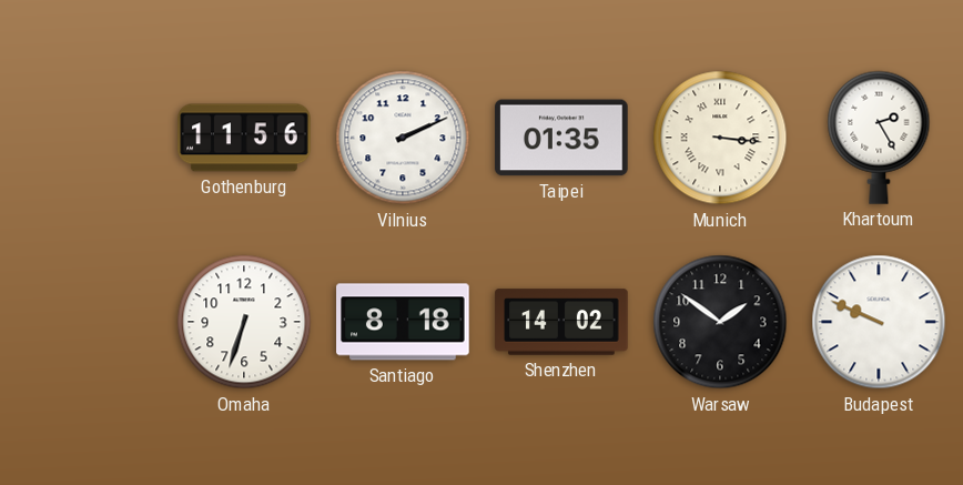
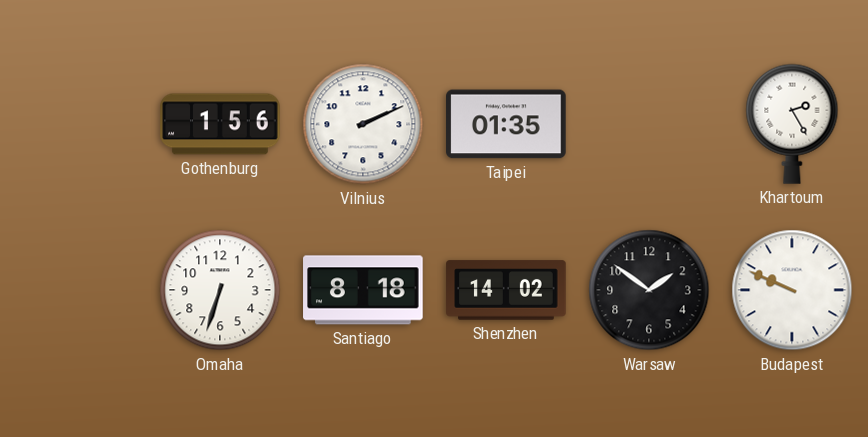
Gothenburg: 11:56 -> 1:56 (220, 124)
Munich: 3:16 -> none (720, 138)
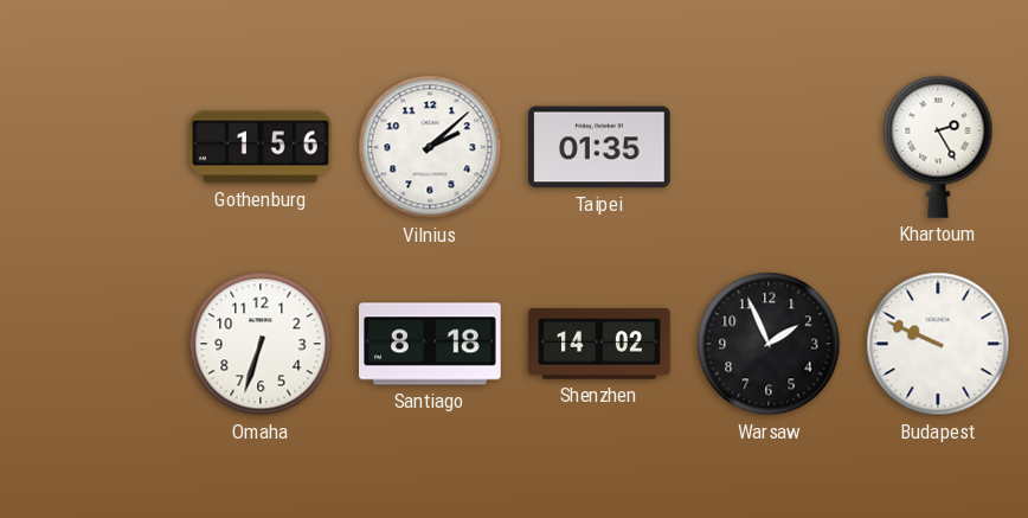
Vilnius: 2:11 -> 2:08 (430, 147)
Warsaw: 1:51 -> 1:56 (769, 344)
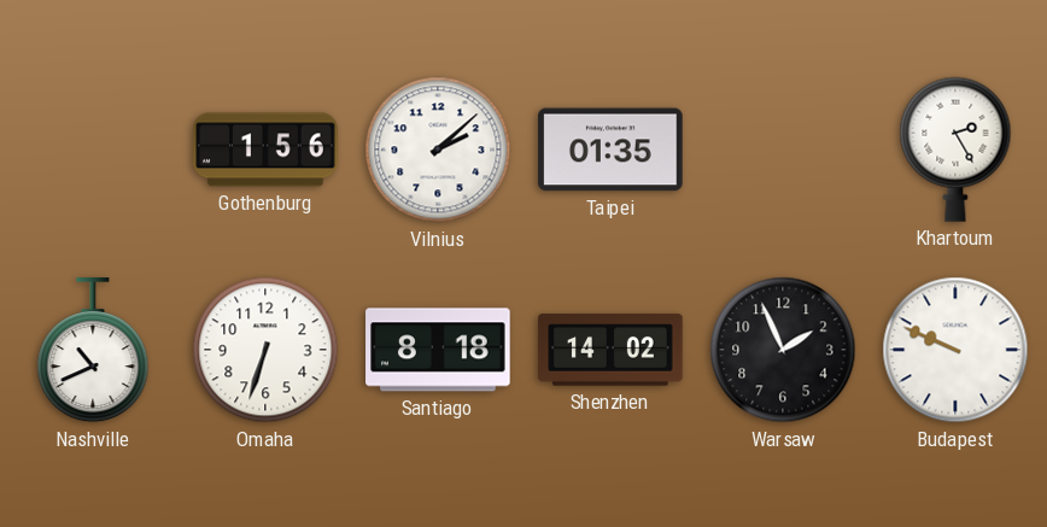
Nashville: none -> 10:41 (93, 351)
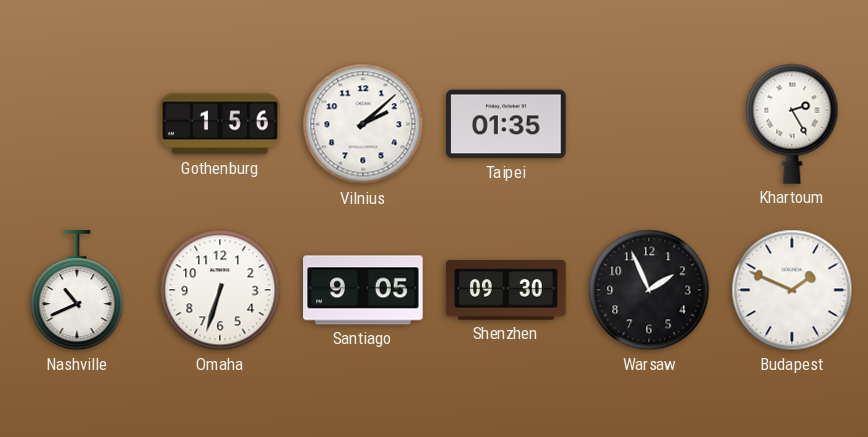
Santiago: 8:18 -> 9:05 (363, 290)
Shenzhen: 14:02 -> 09:30 (506, 290)
Budapest: 9:49 -> 1:49 (792, 290)
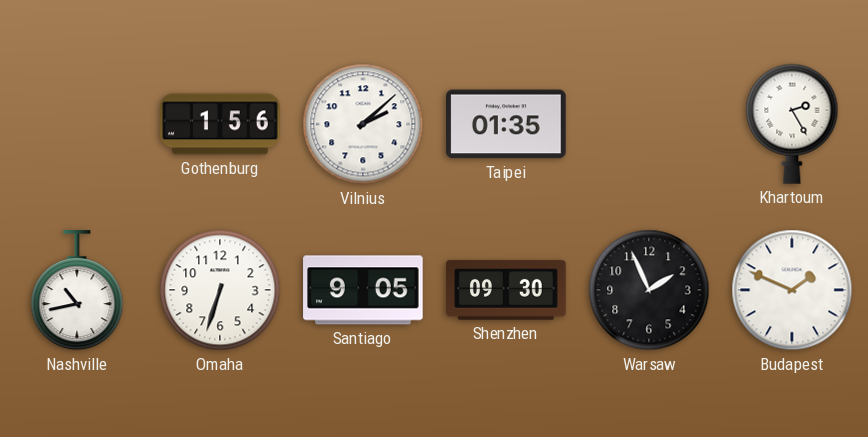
Nashville: 10:41 -> 10:43 (77, 291)
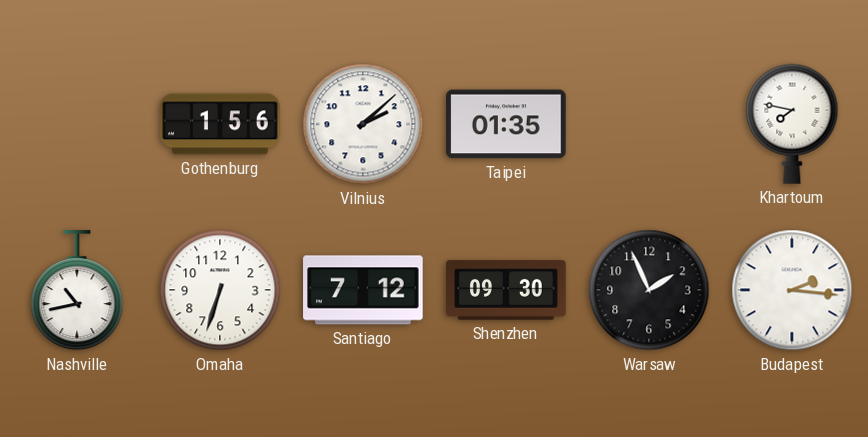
Khartoum: 2:25 -> 7:47 (792, 124)
Santiago: 9:05 -> 7:12 (363, 290)
Budapest: 1:49 -> 2:16 (792, 290)
